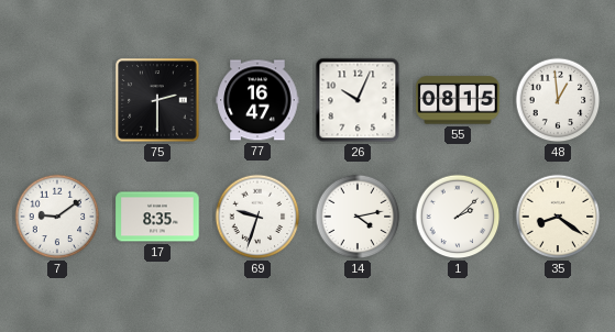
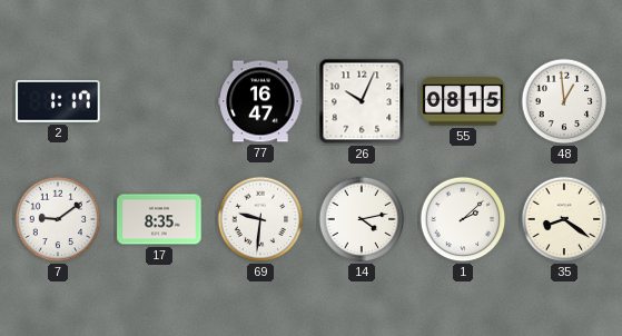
2: none -> 1:17 (58, 101)
75: 2:30 -> none (157, 100)
69: 9:33 -> 9:31 (260, 219)
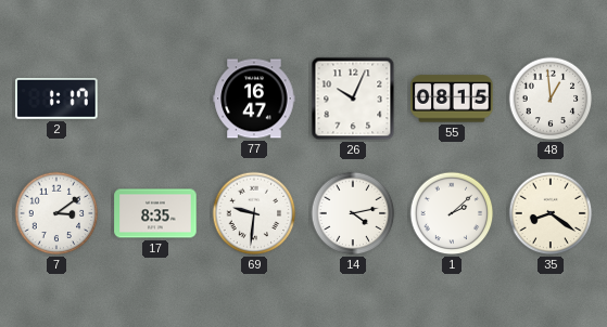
7: 9:09 -> 3:09 (56, 213)
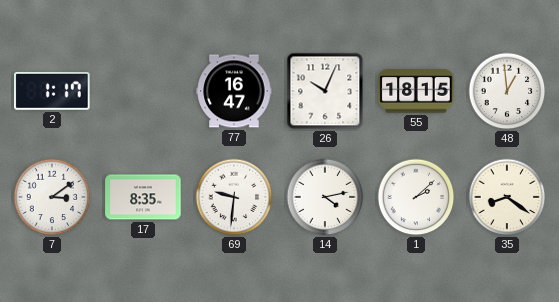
55: 08:15 -> 18:15 (416, 91)
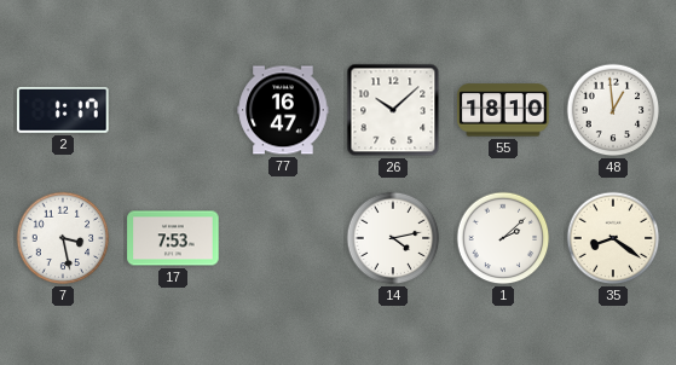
26: 10:04 -> 10:08 (393, 110)
55: 18:15 -> 18:10 (503, 110)
7: 3:09 -> 3:28 (63, 238)
17: 8:35 -> 7:53 (173, 238)
69: 9:31 -> none (234, 197)
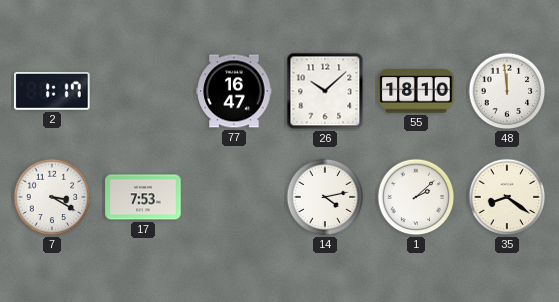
48: 12:59 -> 11:59 (507, 91)
7: 3:28 -> 3:20 (52, 197)
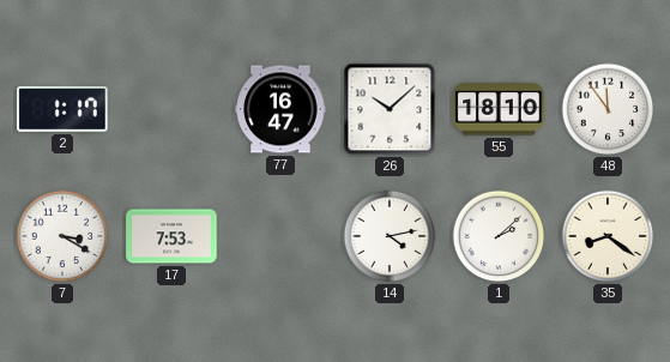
48: 11:59 -> 11:54 (608, 109)
